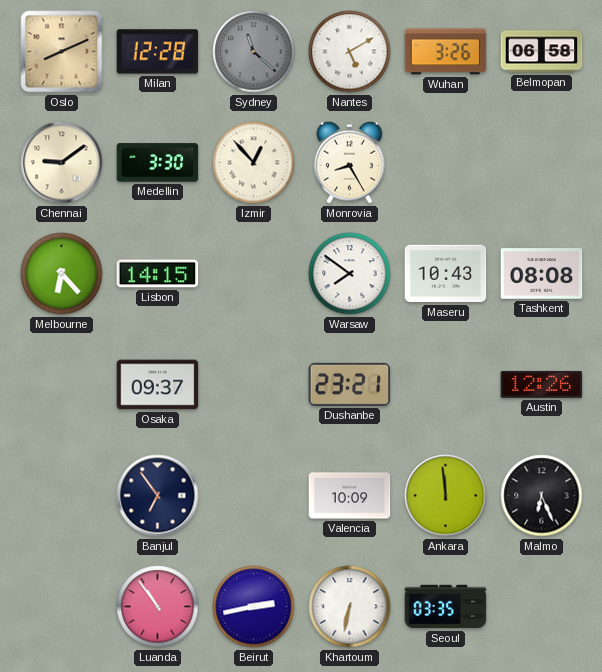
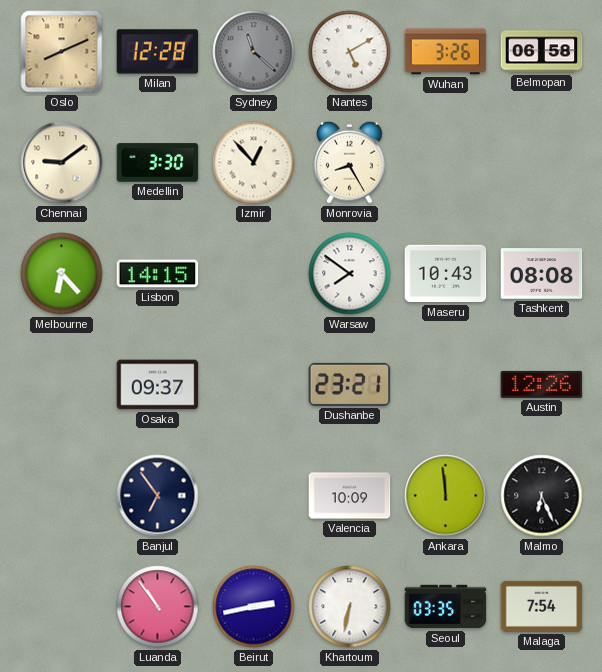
Malaga: none -> 7:54 (542, 606)
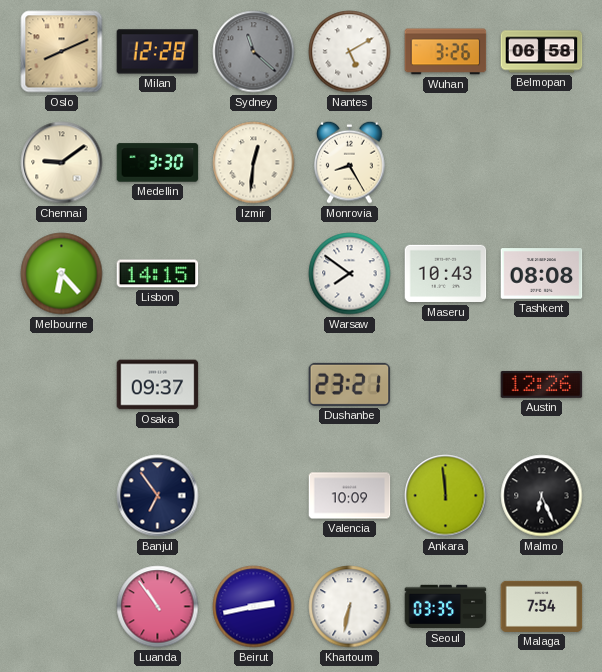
Izmir: 12:53 -> 12:31 (254, 163)
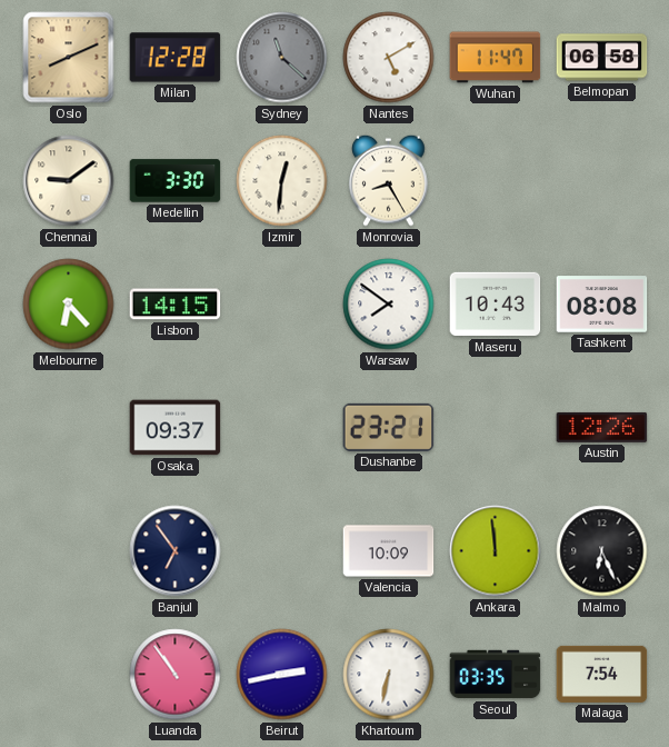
Wuhan: 3:26 -> 11:47 (496, 58)
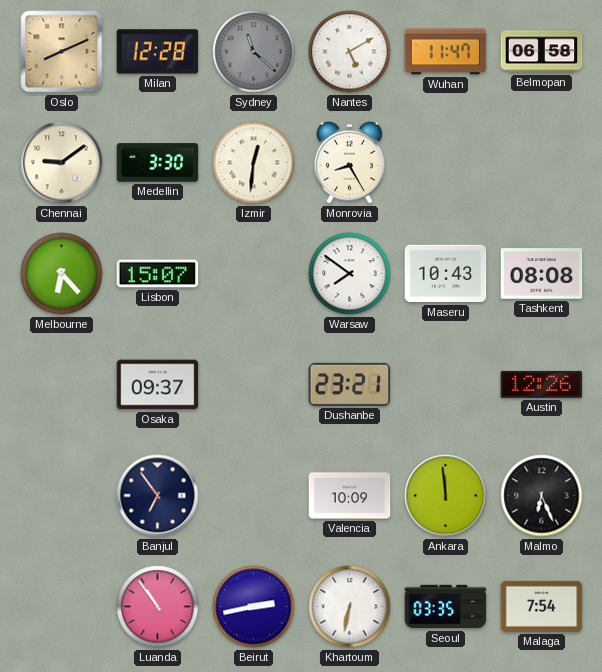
Lisbon: 14:15 -> 15:07 (158, 274)
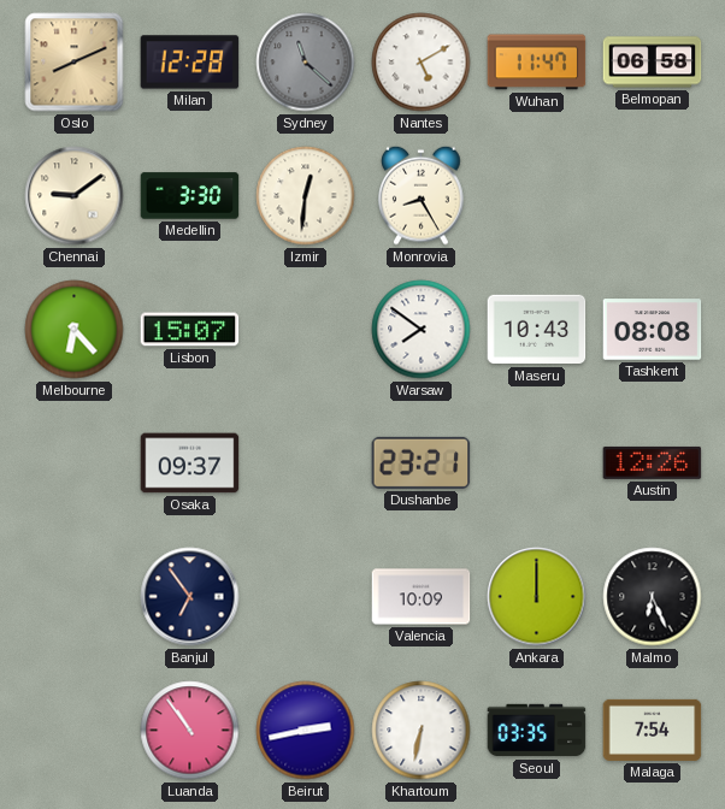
Ankara: 11:59 -> 12:00 (537, 597)
